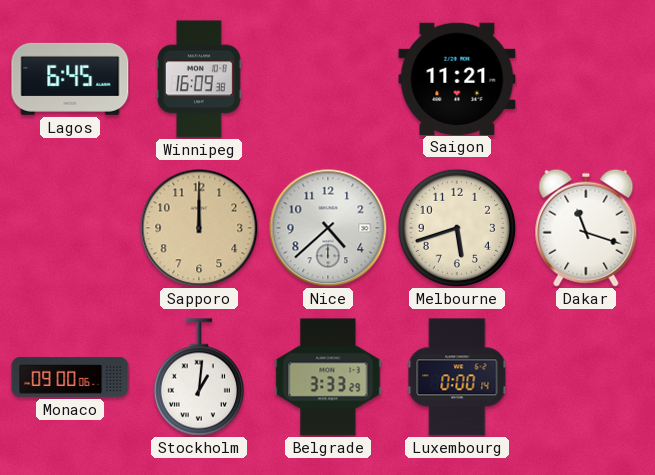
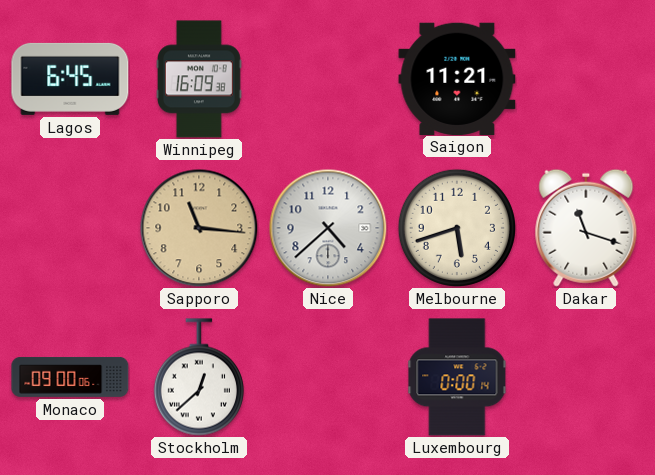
Sapporo: 12:00 -> 11:16 (199, 228)
Stockholm: 1:01 -> 12:38 (199, 377)
Belgrade: 3:33 -> none (328, 377)
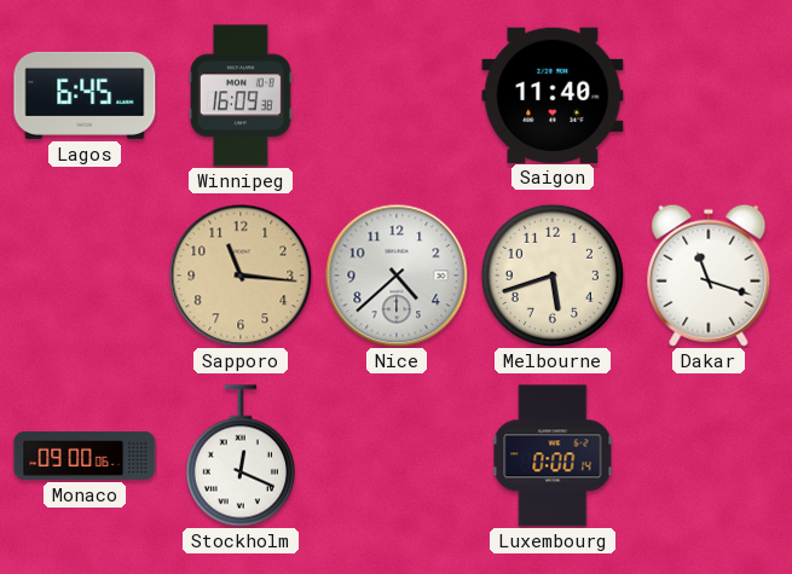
Saigon: 11:21 -> 11:40 (553, 94)
Stockholm: 12:38 -> 12:19 (241, 456)
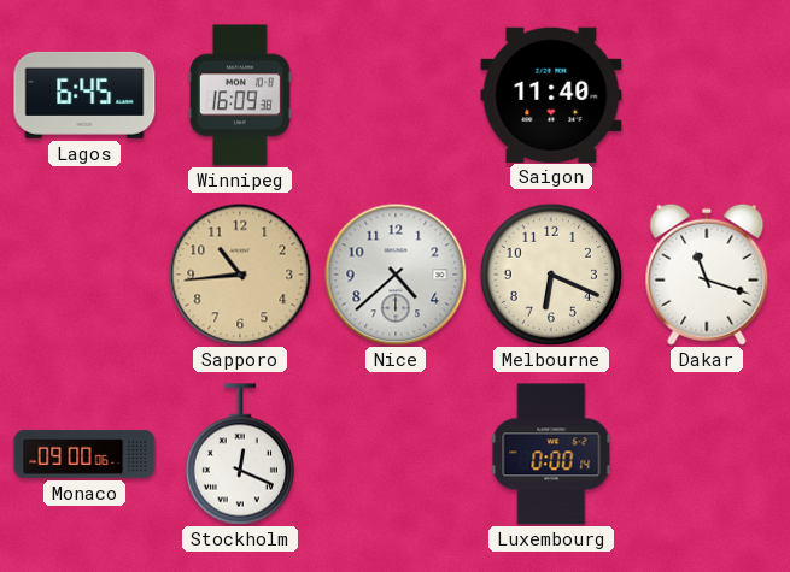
Sapporo: 11:16 -> 10:44 (240, 275)
Melbourne: 5:42 -> 6:19 (551, 275)
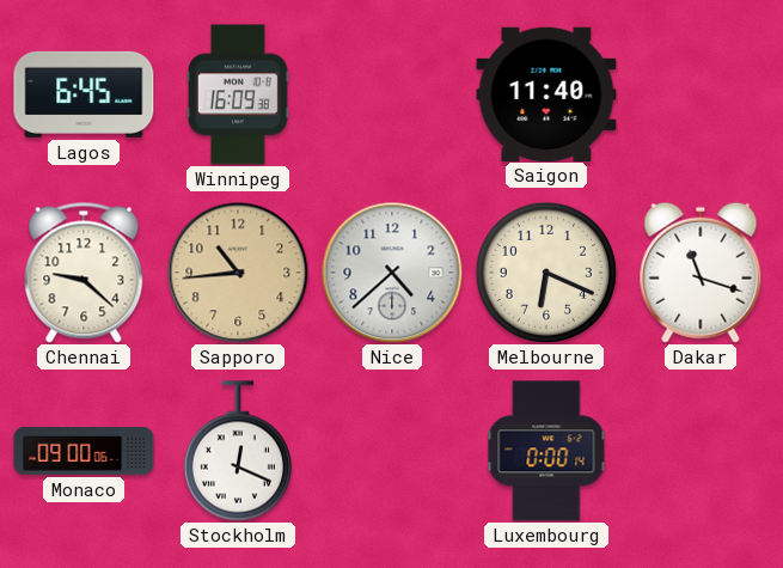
Chennai: none -> 9:22 (84, 273)
